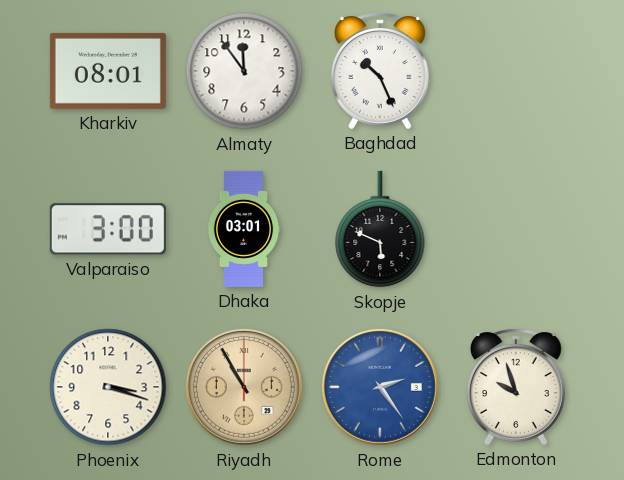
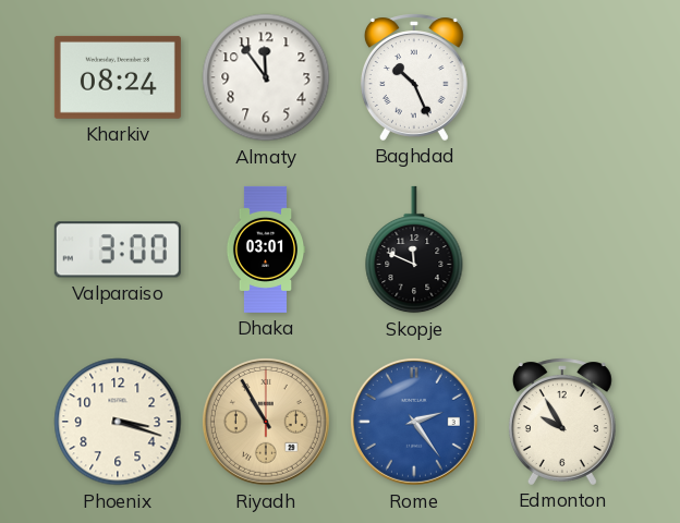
Kharkiv: 08:01 -> 08:24 (118, 77)
Skopje: 5:49 -> 11:49 (414, 250)
Edmonton: 9:57 -> 9:55 (562, 422)
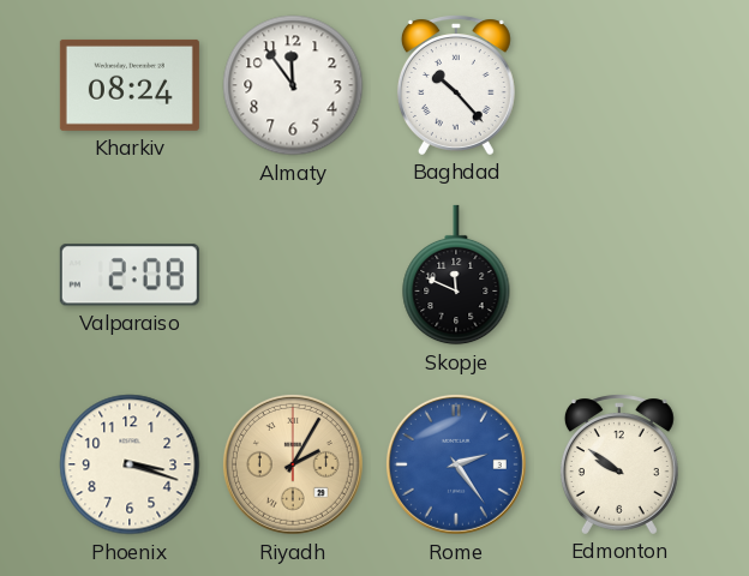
Baghdad: 10:26 -> 10:23 (456, 85)
Valparaiso: 3:00 -> 2:08 (130, 275)
Dhaka: 03:01 -> none (266, 250)
Riyadh: 10:55 -> 2:05 (293, 464)
Edmonton: 9:55 -> 9:51 (619, 464)
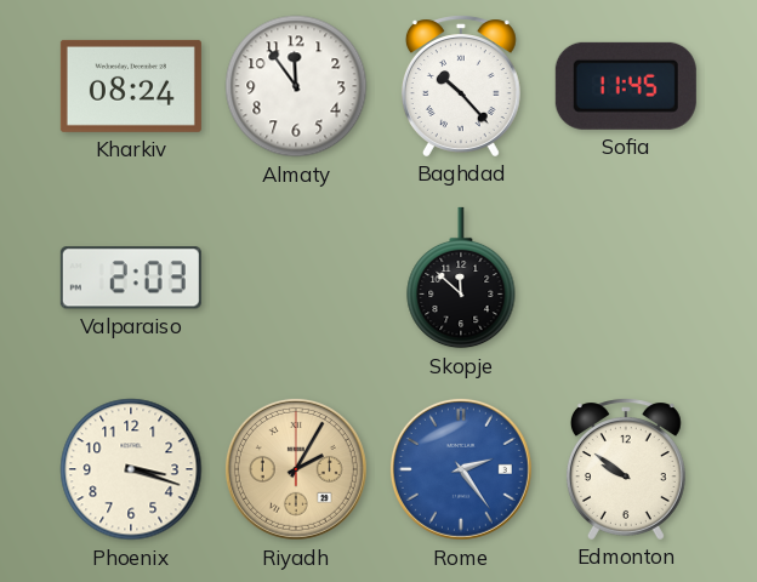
Sofia: none -> 11:45 (626, 86)
Valparaiso: 2:08 -> 2:03 (131, 278)
Skopje: 11:49 -> 11:52 (461, 278)
